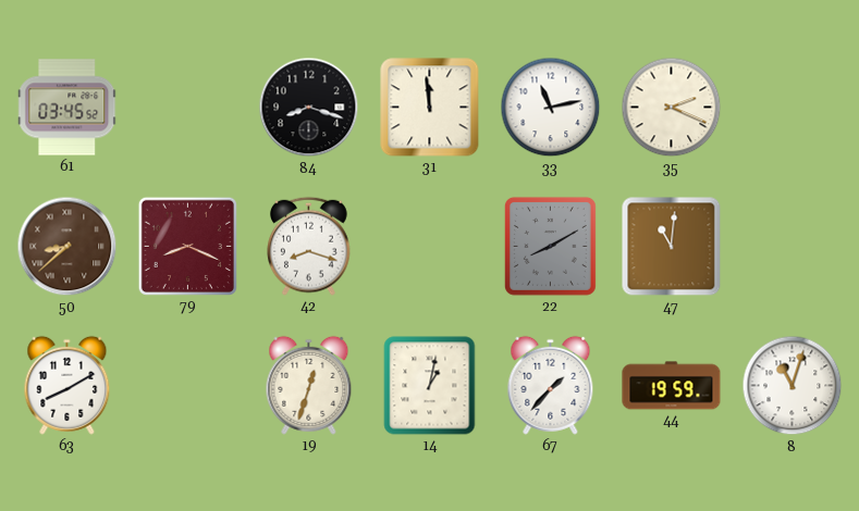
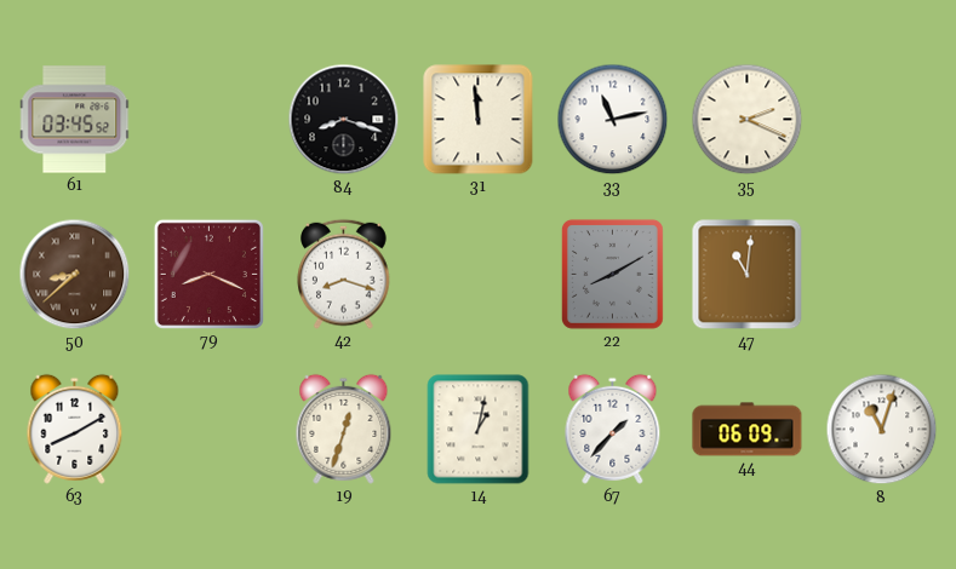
44: 19:59 -> 06:09 (748, 430)
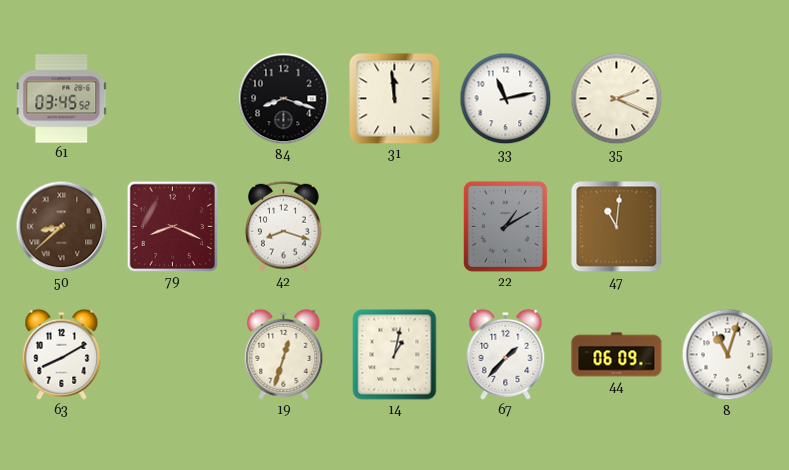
22: 8:10 -> 1:10 (505, 226)
